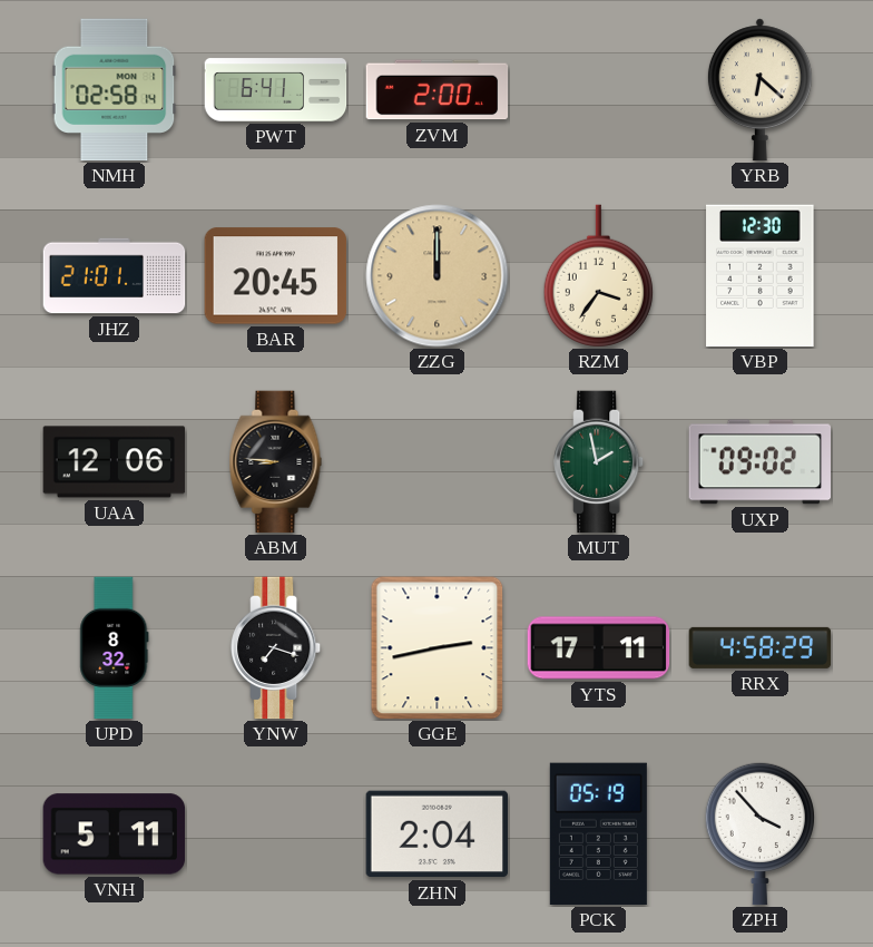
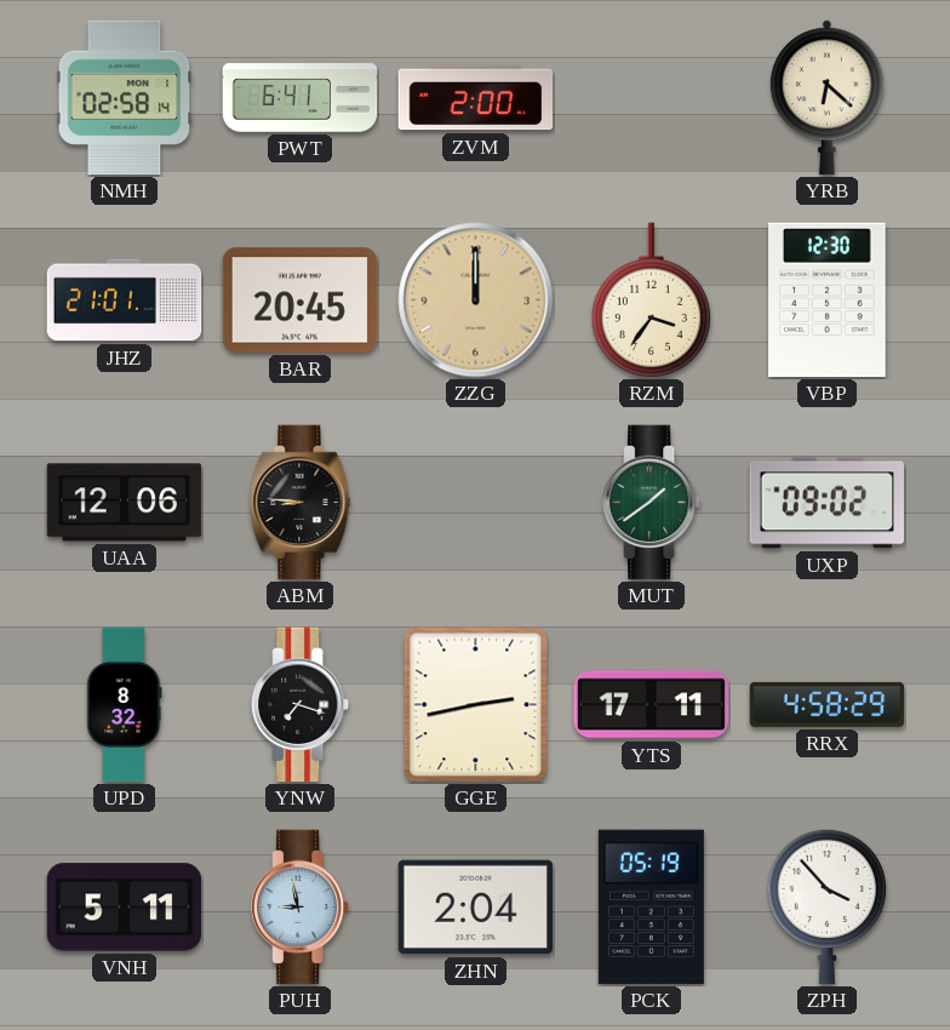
MUT: 1:58 -> 1:39 (652, 503)
PUH: none -> 8:58 (301, 908)
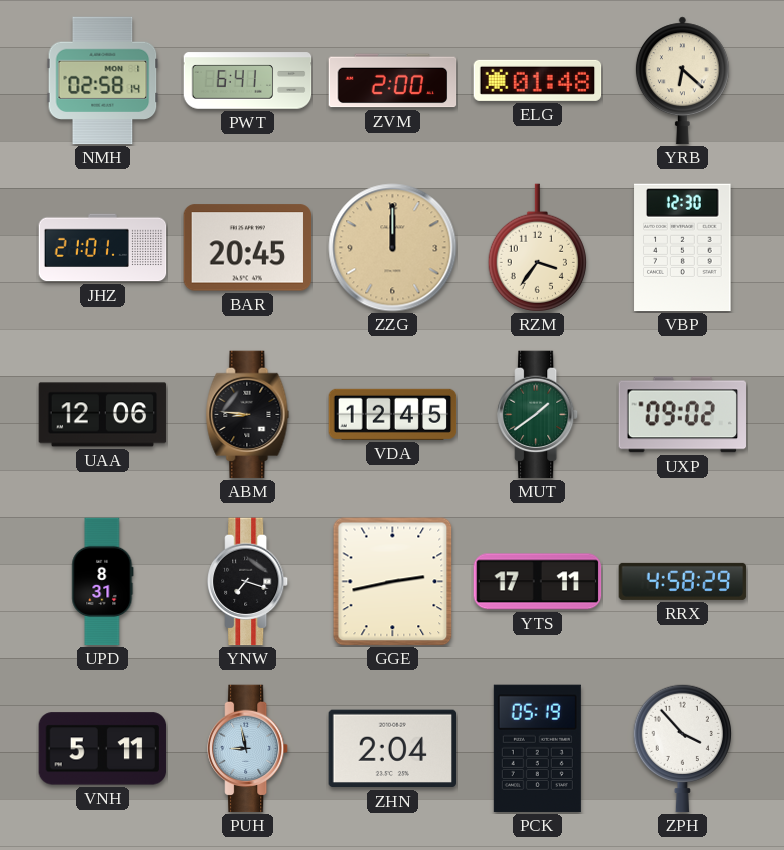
ELG: none -> 01:48 (538, 80)
VDA: none -> 12:45 (393, 414)
UPD: 8:32 -> 8:31 (103, 582)
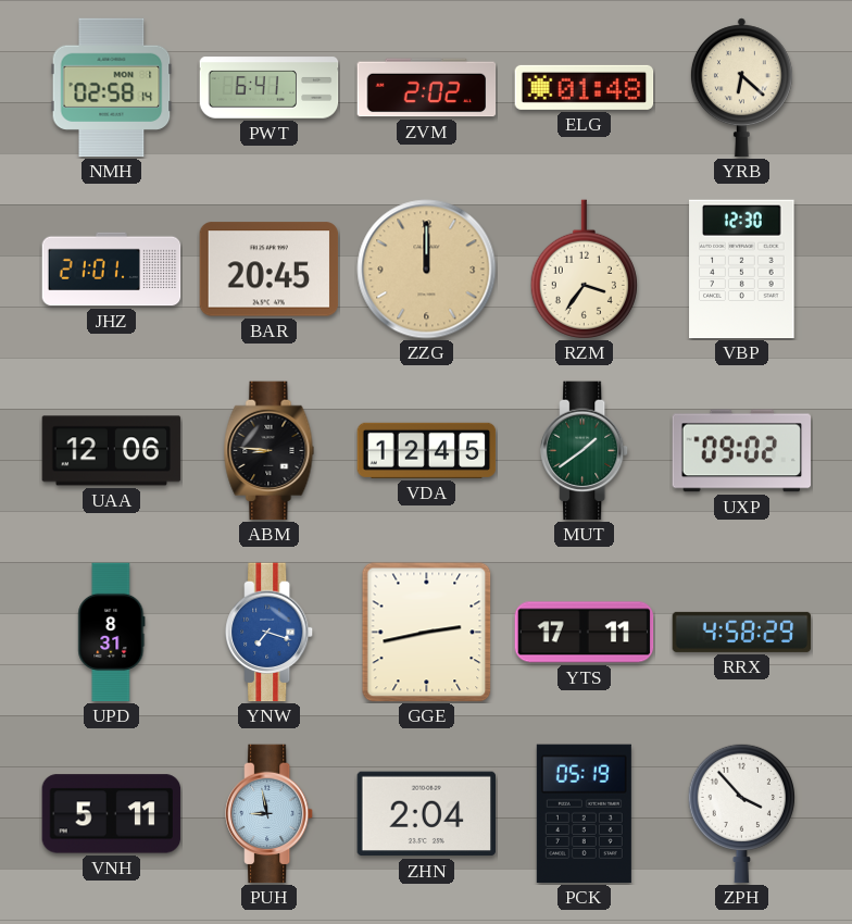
ZVM: 2:00 -> 2:02 (427, 88)
YNW dial: black -> blue (270, 633)
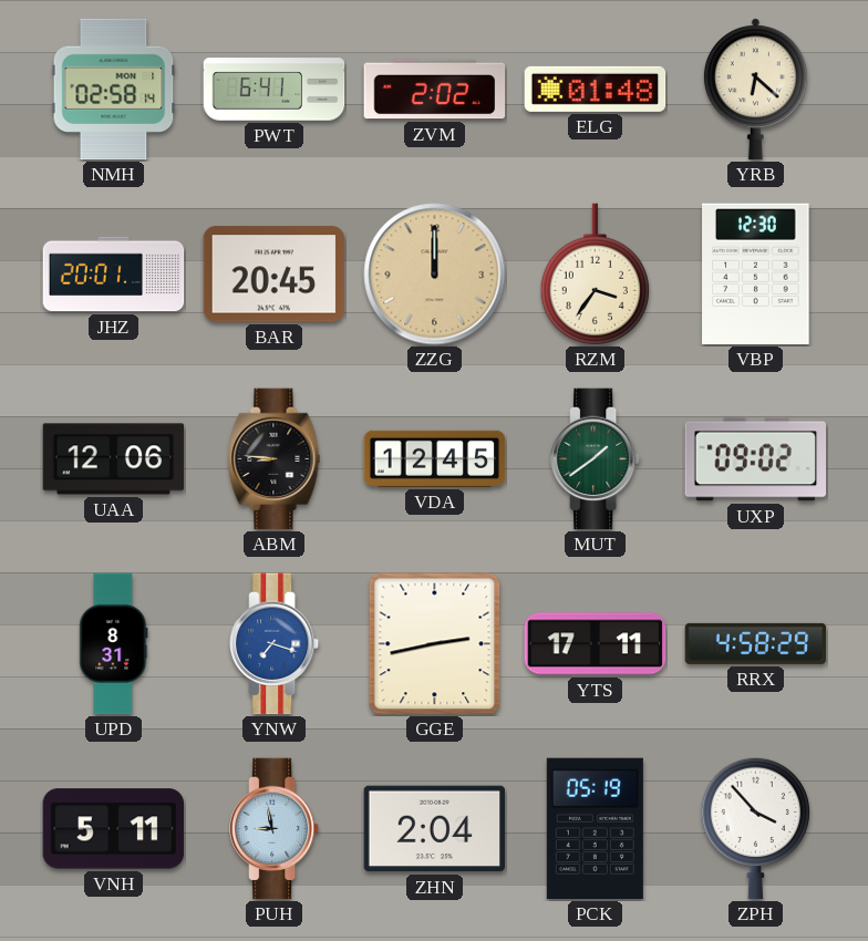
JHZ: 21:01 -> 20:01 (114, 275)
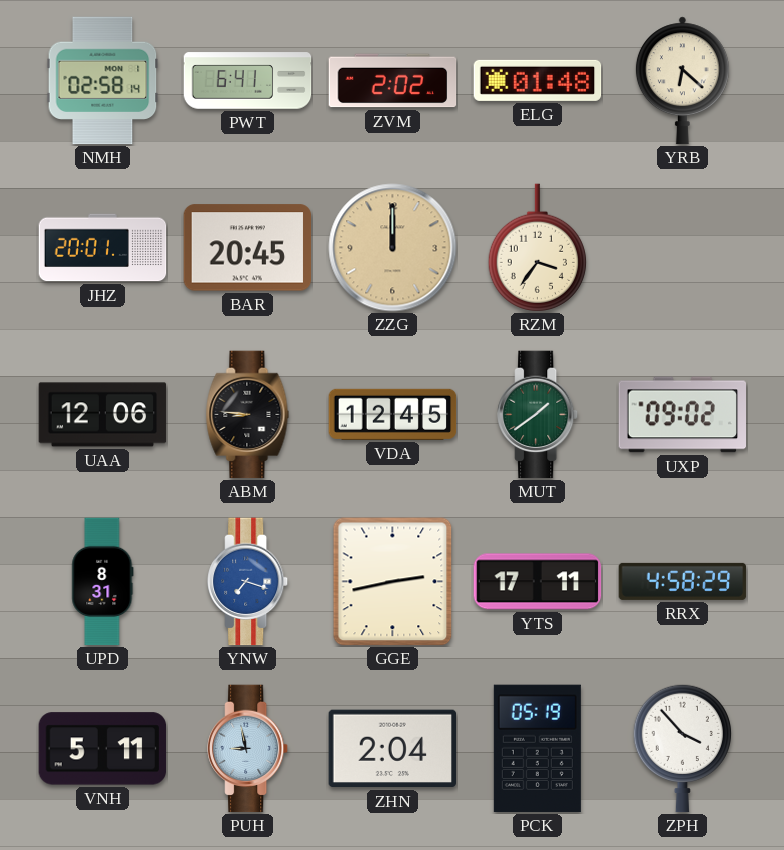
VBP: 12:30 -> none (756, 275)
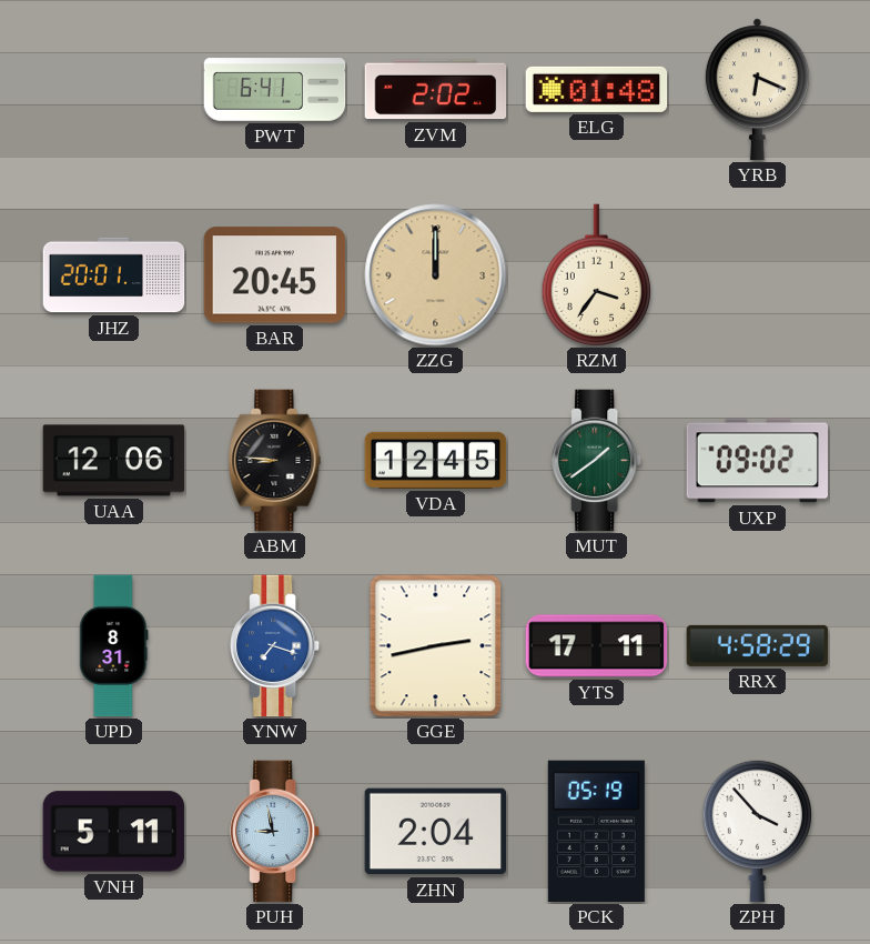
NMH: 02:58 -> none (103, 81)
YRB: 6:22 -> 6:19 (757, 90)
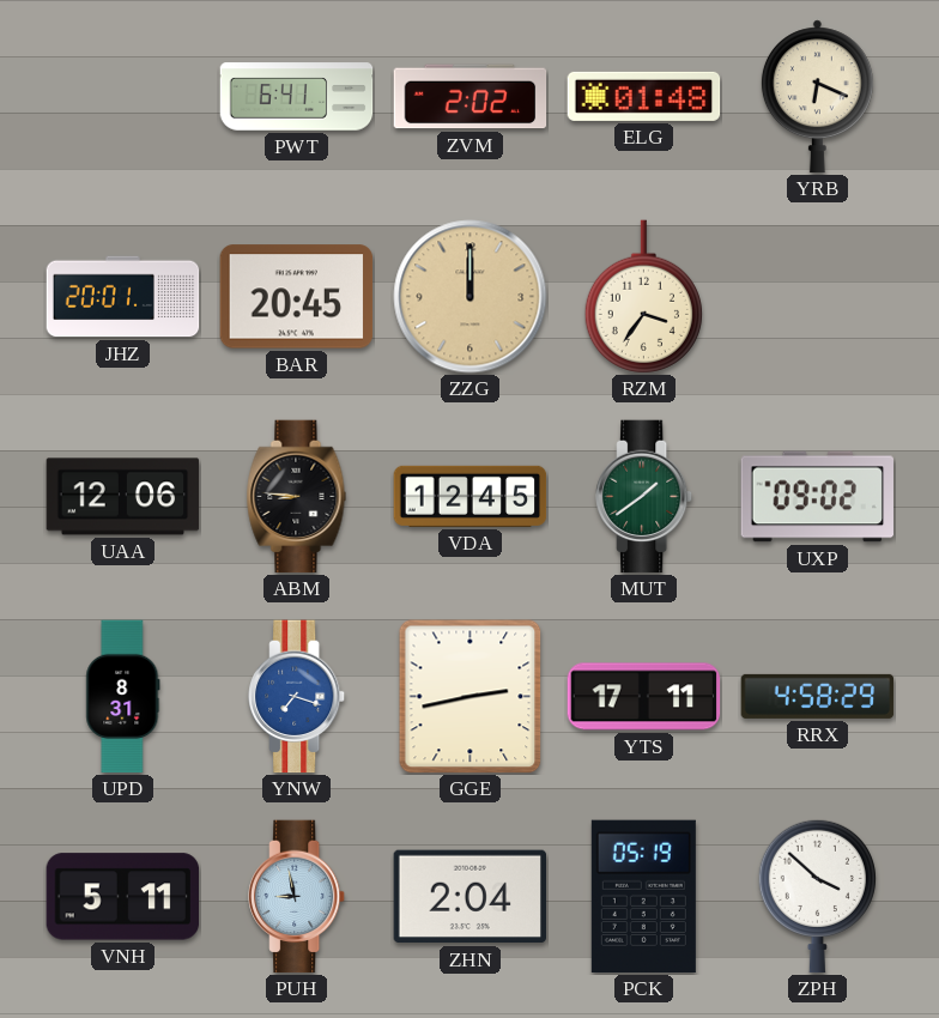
ZPH: 3:53 -> 3:52 (817, 896)
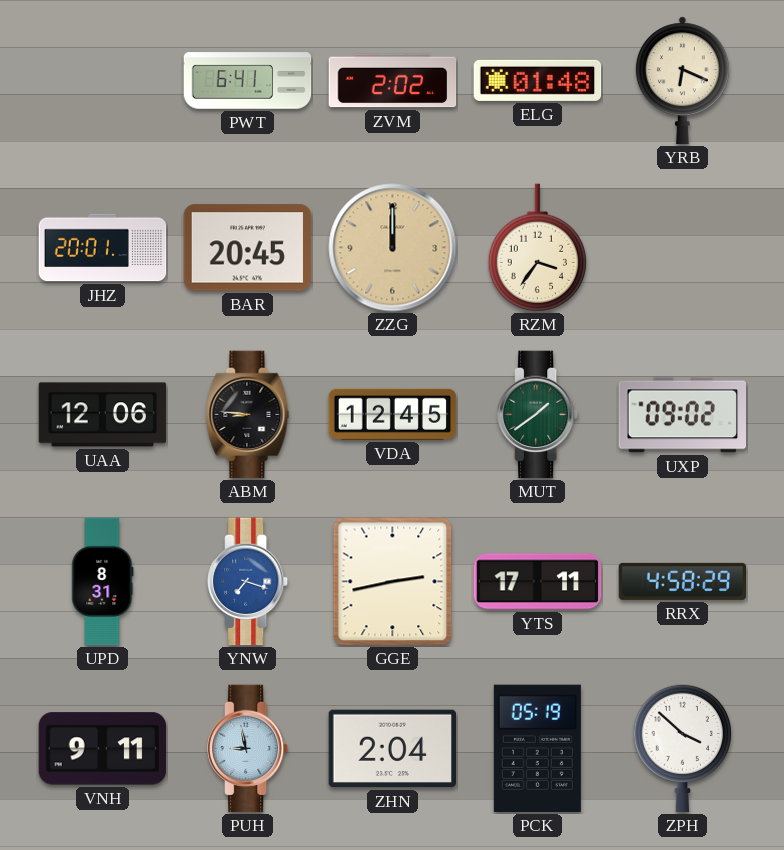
VNH: 5:11 -> 9:11 (103, 749)
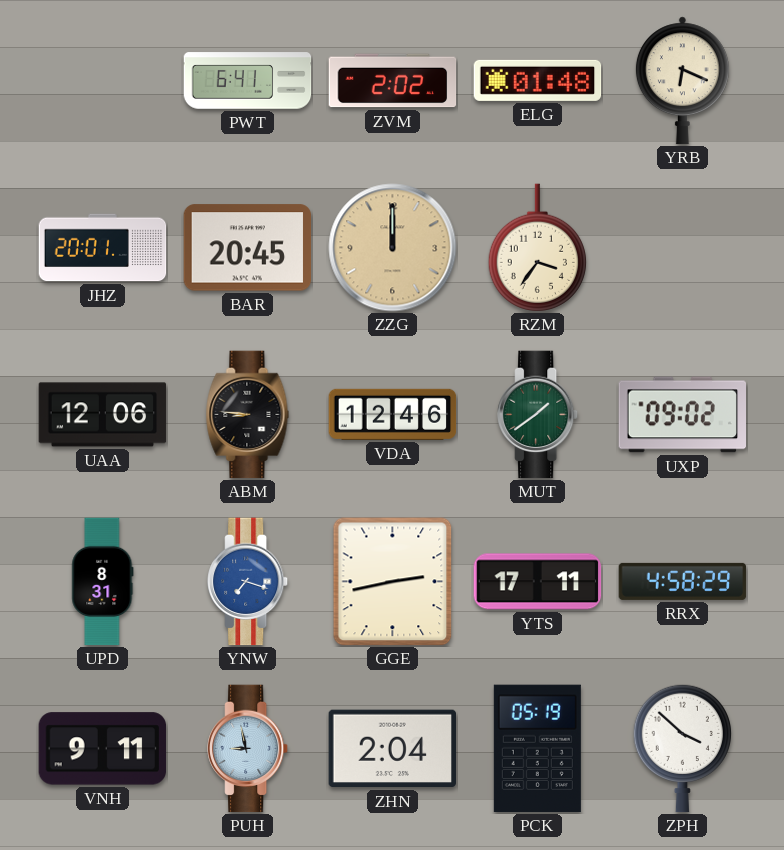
VDA: 12:45 -> 12:46 (393, 414)
